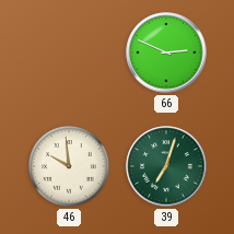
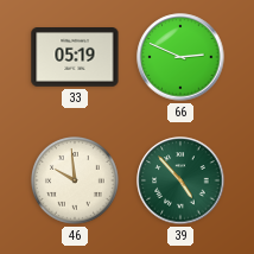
33: none -> 05:19 (75, 58)
39: 7:03 -> 4:53 (180, 180)
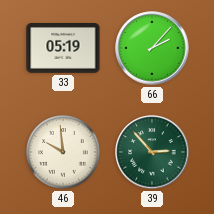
66: 2:49 -> 2:07 (152, 48)
39: 4:53 -> 2:53 (152, 152)
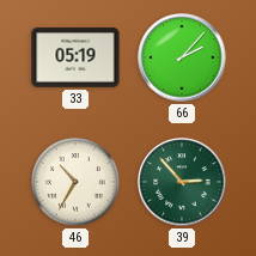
46: 9:59 -> 10:35 (77, 183)
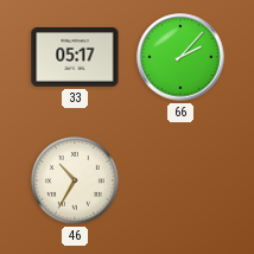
33: 05:19 -> 05:17 (75, 58)
39: 2:53 -> none (182, 182)
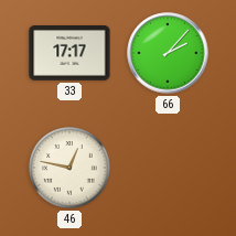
33: 05:17 -> 17:17 (69, 54)
46: 10:35 -> 12:47 (71, 169)
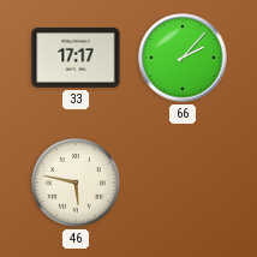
46: 12:47 -> 5:47 (77, 184)
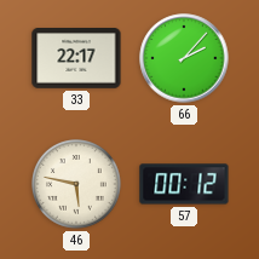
33: 17:17 -> 22:17 (76, 59)
57: none -> 00:12 (184, 184)
